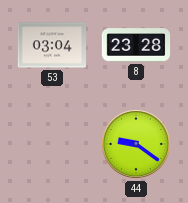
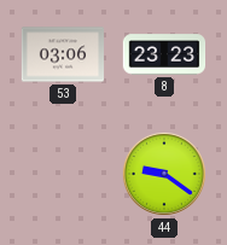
53: 03:04 -> 03:06 (63, 54)
8: 23:28 -> 23:23 (164, 54)
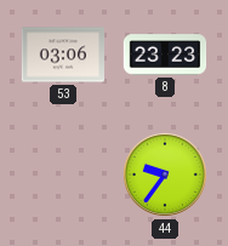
44: 9:21 -> 9:36 (165, 175)
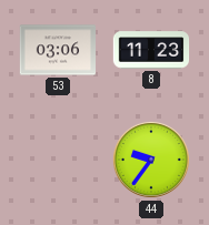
8: 23:23 -> 11:23 (151, 50)
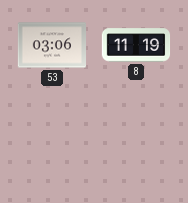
8: 11:23 -> 11:19 (136, 45)
44: 9:36 -> none (151, 160)
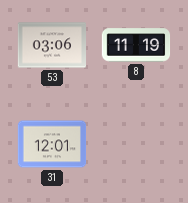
31: none -> 12:01 (52, 144)
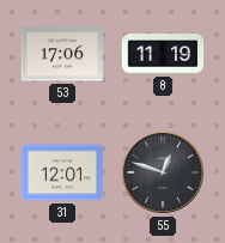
53: 03:06 -> 17:06 (62, 54)
55: none -> 12:48 (163, 172)
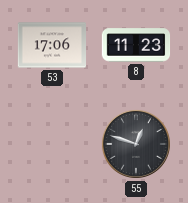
8: 11:19 -> 11:23 (136, 45)
31: 12:01 -> none (62, 172)
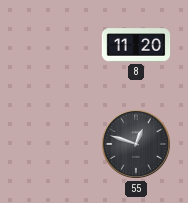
53: 17:06 -> none (52, 45)
8: 11:23 -> 11:20 (136, 45)
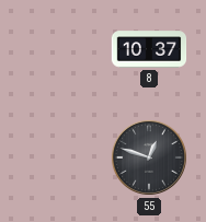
8: 11:20 -> 10:37 (149, 49)
